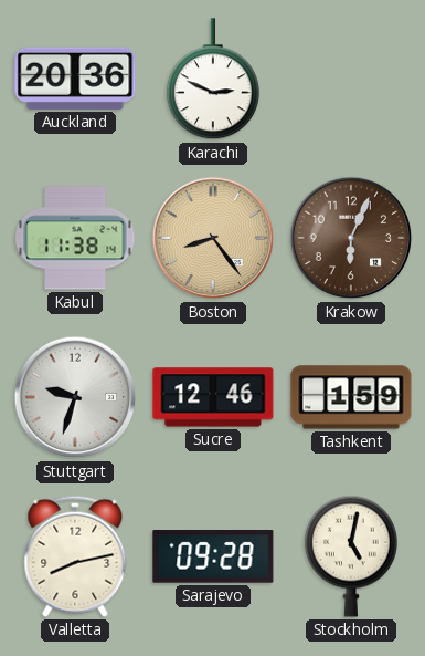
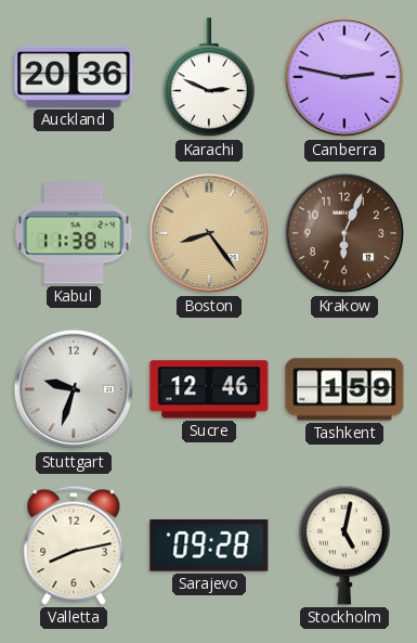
Canberra: none -> 2:47 (344, 77)
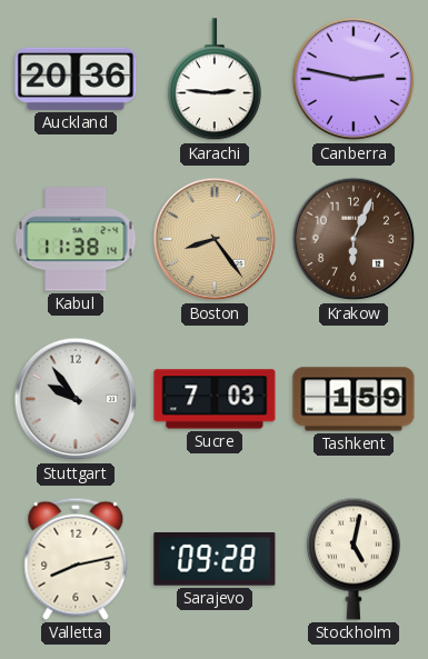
Karachi: 2:49 -> 2:46 (215, 80)
Stuttgart: 9:33 -> 9:54 (76, 399)
Sucre: 12:46 -> 7:03 (215, 399)
